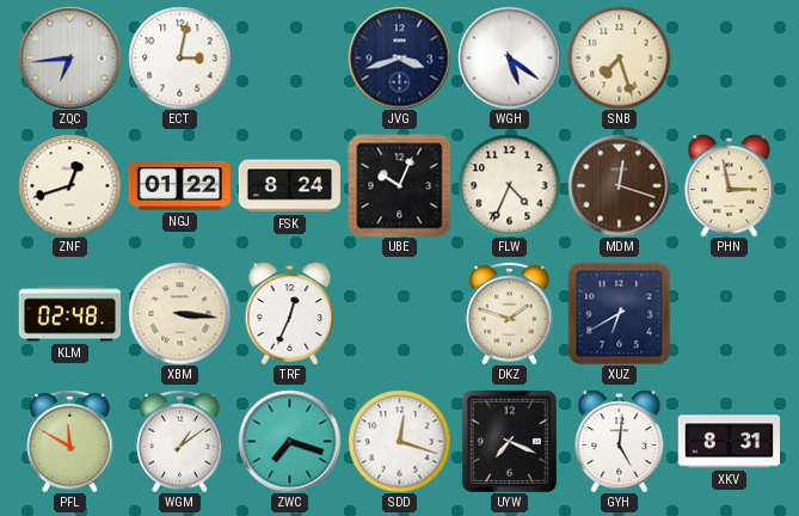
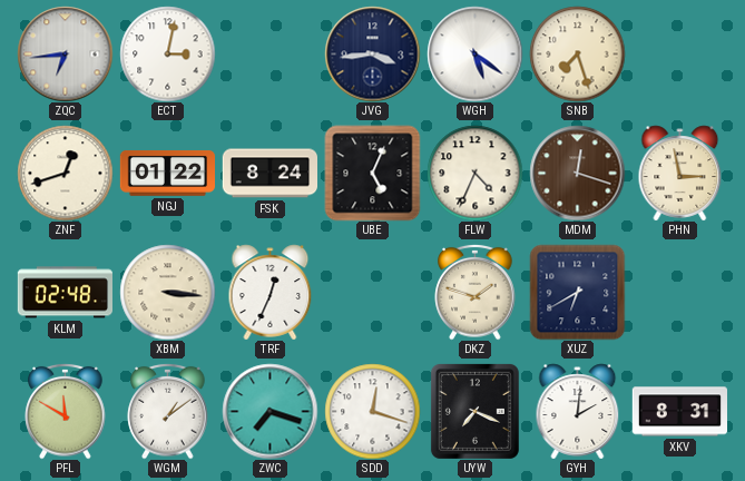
JVG: 3:42 -> 3:44 (372, 53)
UBE: 10:04 -> 5:04 (372, 173)
GYH: 5:01 -> 2:01 (578, 411)
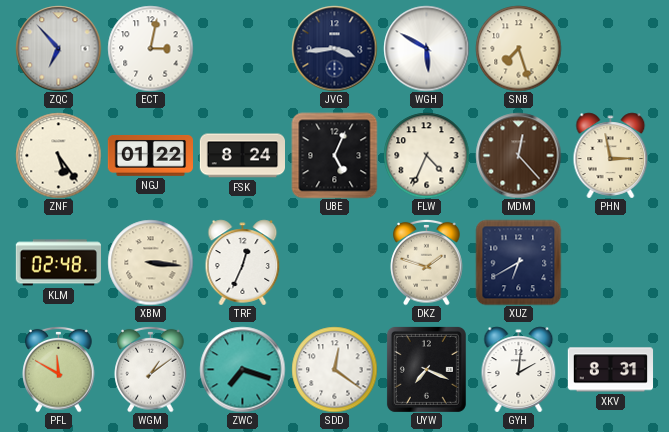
ZQC: 6:44 -> 6:53 (58, 48)
WGH: 5:21 -> 5:50 (426, 48)
ZNF: 12:42 -> 5:24 (58, 155)
MDM: 12:18 -> 12:23 (518, 155)
SDD: 12:18 -> 12:21 (334, 369)
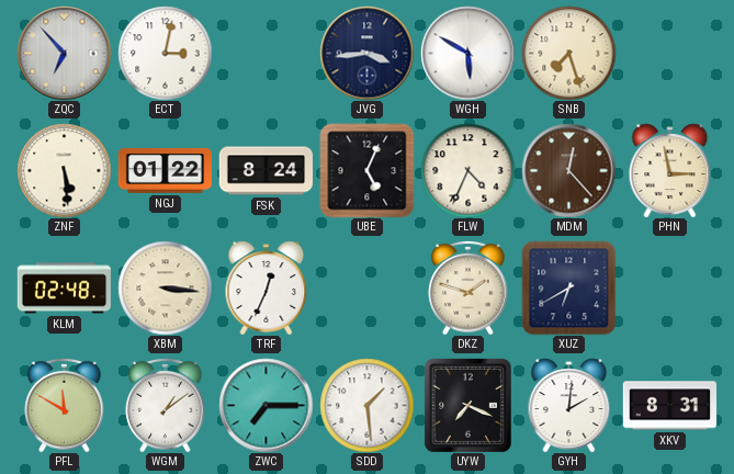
ZNF: 5:24 -> 5:29 (64, 170)
ZWC: 7:18 -> 7:15 (266, 405)
SDD: 12:21 -> 1:29 (366, 405)
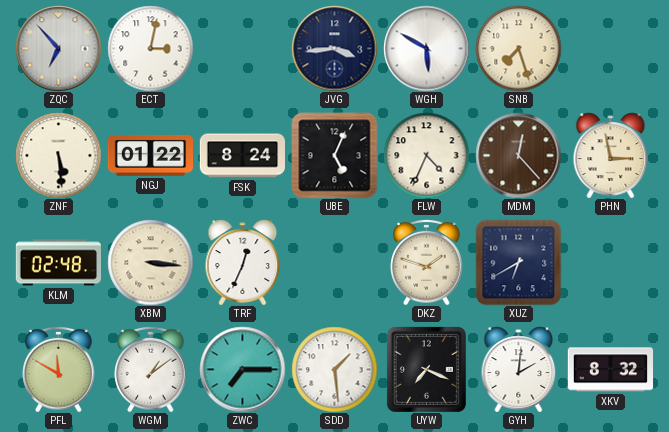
XKV: 8:31 -> 8:32 (610, 370)
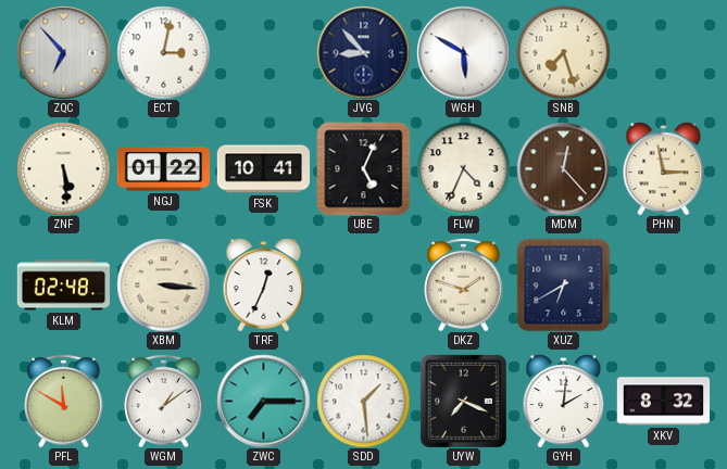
JVG: 3:44 -> 8:53 (363, 52)
FSK: 8:24 -> 10:41 (263, 169)
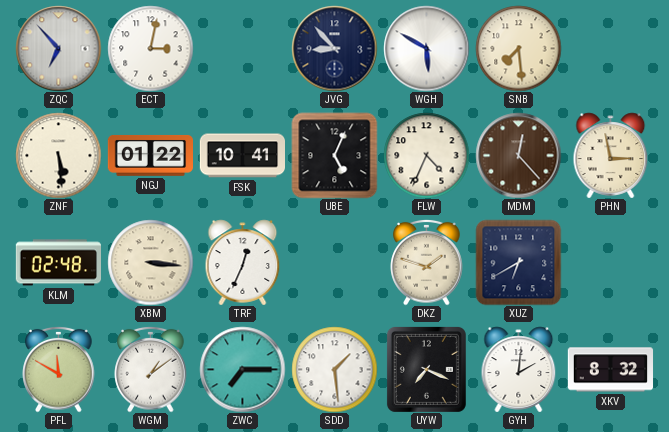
SNB: 7:27 -> 7:29 (518, 48)
